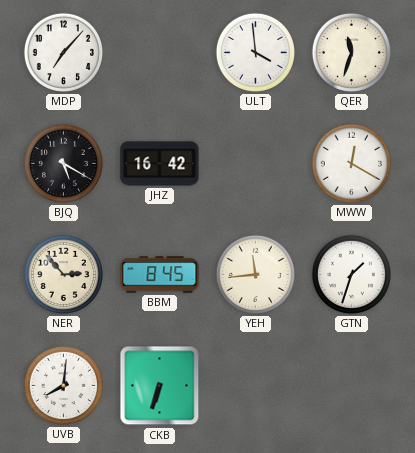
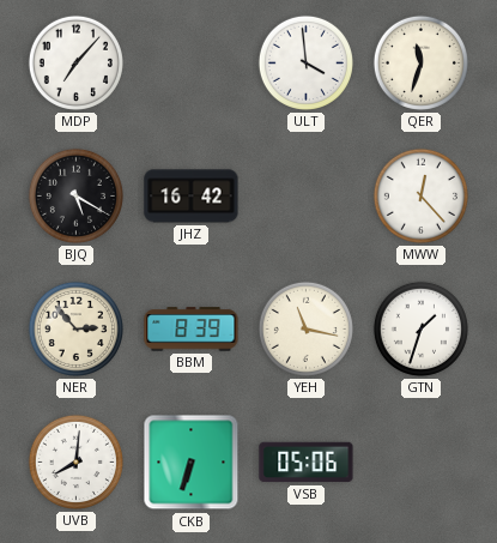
MWW: 12:20 -> 12:23 (420, 195)
BBM: 8:45 -> 8:39 (192, 330)
YEH: 11:44 -> 11:17 (305, 328)
VSB: none -> 05:06 (307, 463)
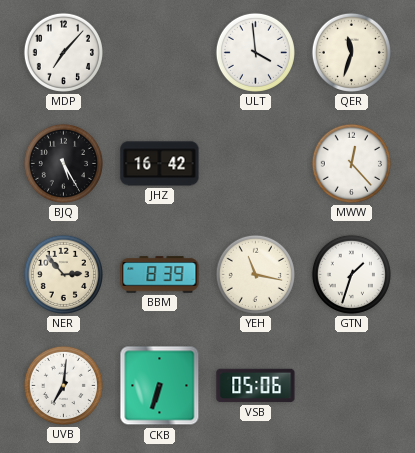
BJQ: 5:20 -> 5:25 (63, 163)
UVB: 8:01 -> 7:01 (63, 385)
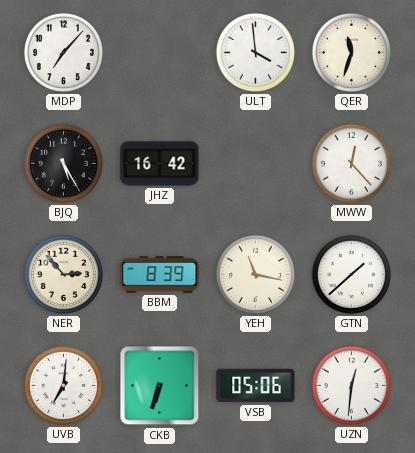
GTN: 1:33 -> 1:38 (351, 274)
UZN: none -> 12:31 (351, 385)
